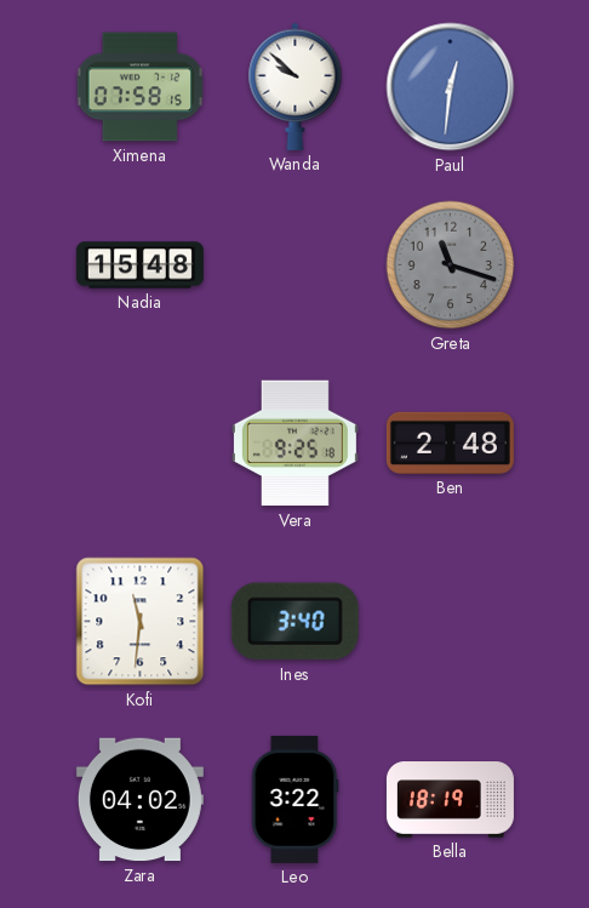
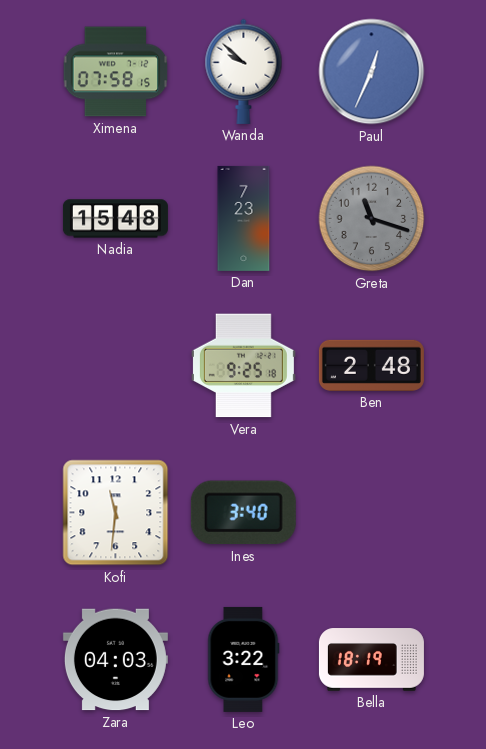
Paul: 12:31 -> 12:34 (372, 72)
Dan: none -> 7:23 (244, 218)
Zara: 04:02 -> 04:03 (115, 660)
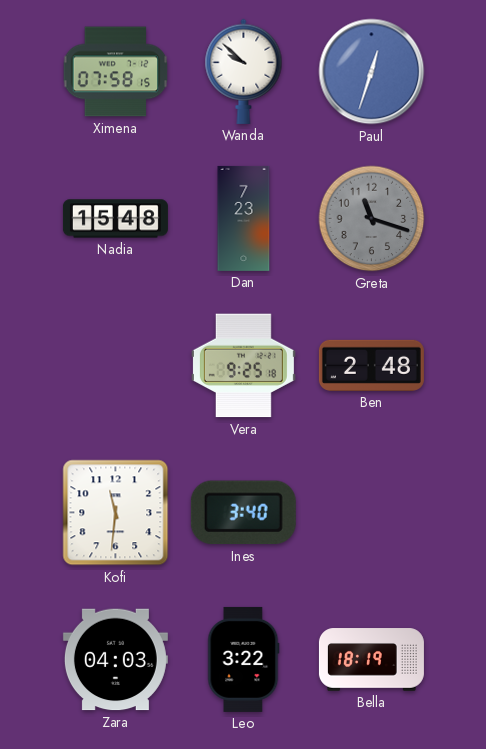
Paul: 12:34 -> 12:33 (372, 72)
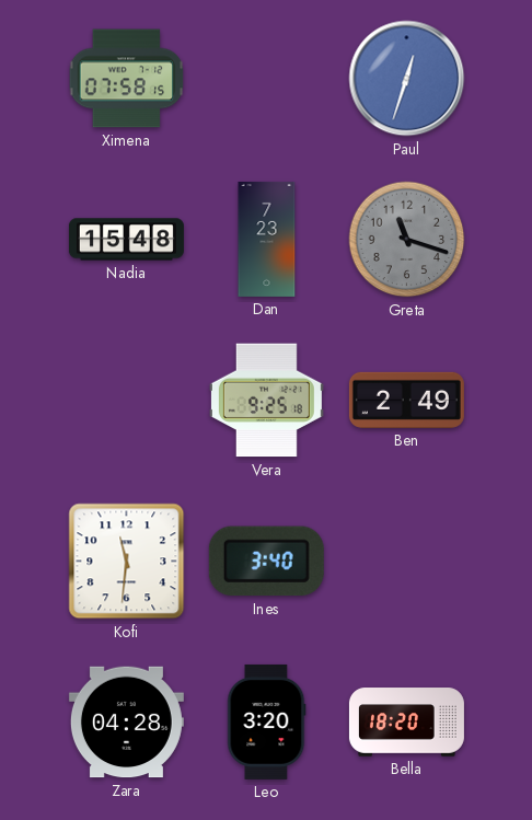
Wanda: 9:52 -> none (244, 71)
Ben: 2:48 -> 2:49 (406, 400)
Zara: 04:03 -> 04:28 (126, 723)
Leo: 3:22 -> 3:20 (267, 721)
Bella: 18:19 -> 18:20 (406, 723)
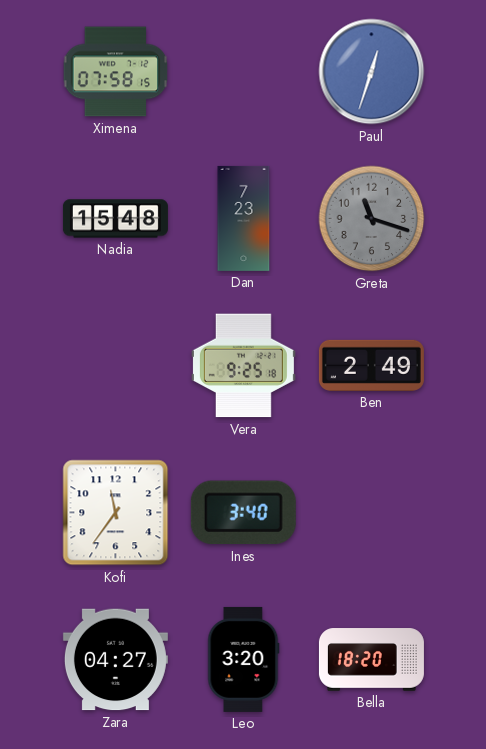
Kofi: 11:31 -> 11:36 (116, 513)
Zara: 04:28 -> 04:27 (115, 660)
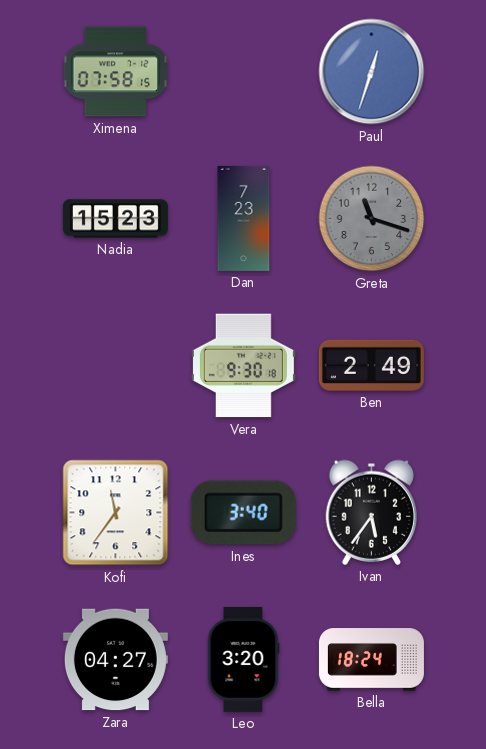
Nadia: 15:48 -> 15:23 (115, 219)
Vera: 9:25 -> 9:30 (243, 366)
Ivan: none -> 5:36 (371, 512)
Bella: 18:20 -> 18:24 (371, 660)
